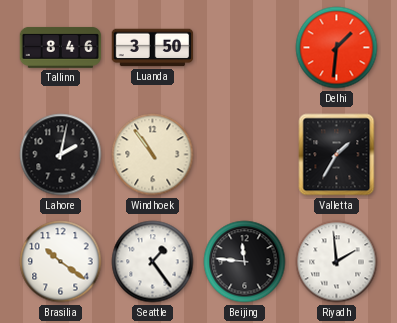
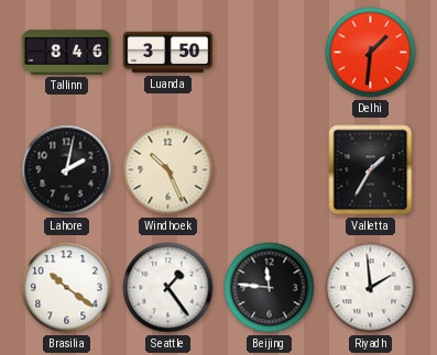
Windhoek: 10:54 -> 10:26 (168, 170)
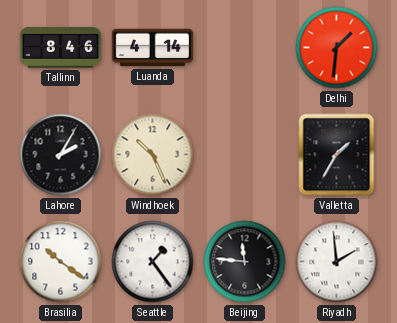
Luanda: 3:50 -> 4:14 (153, 48)
Lahore: 2:02 -> 2:05 (61, 155)
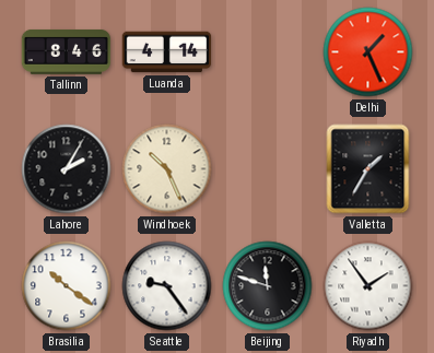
Delhi: 1:31 -> 1:26 (368, 52)
Seattle: 1:24 -> 9:24 (167, 286)
Beijing: 11:46 -> 11:48 (268, 286)
Riyadh: 1:59 -> 1:54 (368, 286)
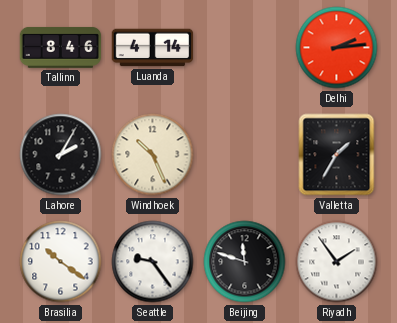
Delhi: 1:26 -> 2:14 (337, 48)
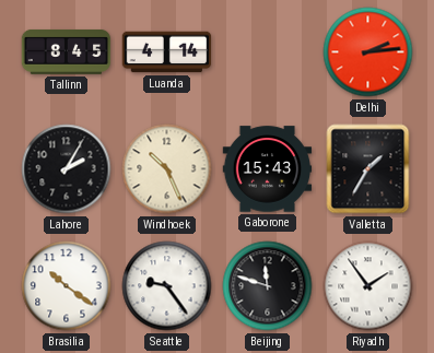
Tallinn: 8:46 -> 8:45 (67, 51)
Gaborone: none -> 15:43 (268, 169)
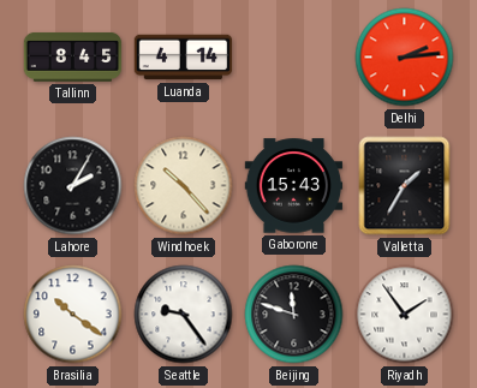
Windhoek: 10:26 -> 10:23 (184, 186)
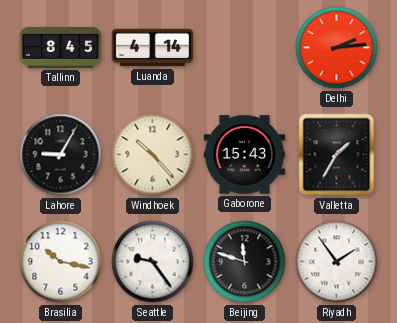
Lahore: 2:05 -> 9:05 (61, 155)
Brasilia: 10:21 -> 10:17 (61, 262)
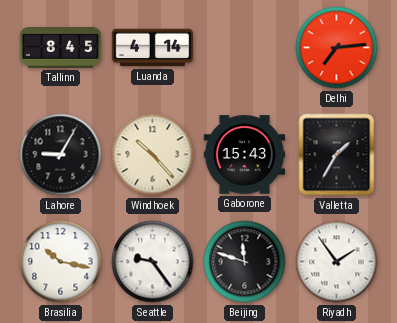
Delhi: 2:14 -> 7:14 (337, 48)
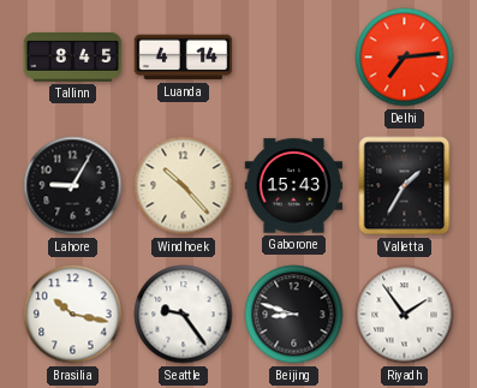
Beijing: 11:48 -> 8:48 (294, 315)
